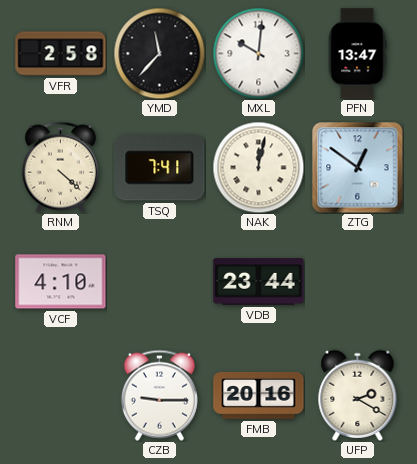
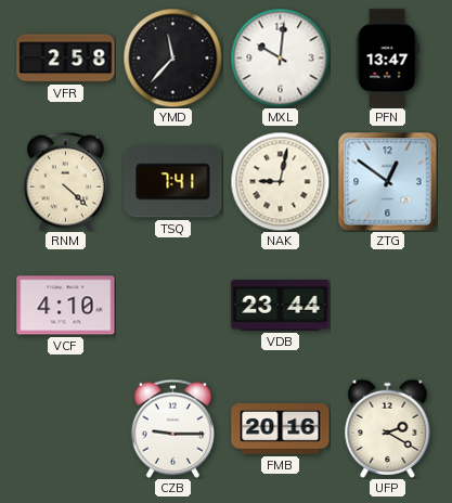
NAK: 12:02 -> 9:02 (280, 181)
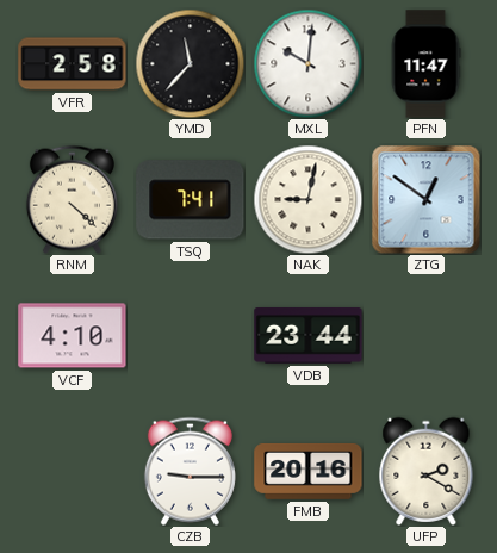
PFN: 13:47 -> 11:47 (425, 64)
